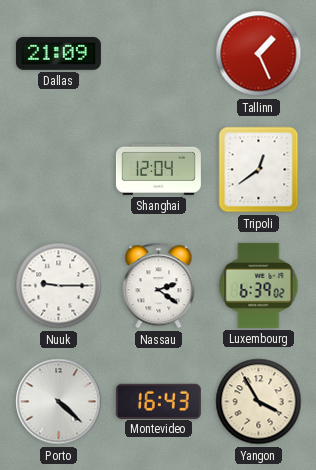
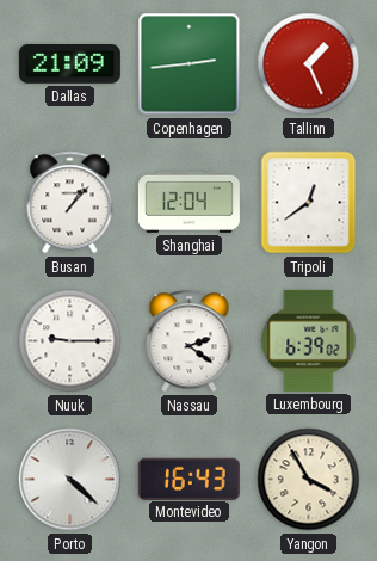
Copenhagen: none -> 2:44 (190, 64)
Busan: none -> 1:07 (70, 203)
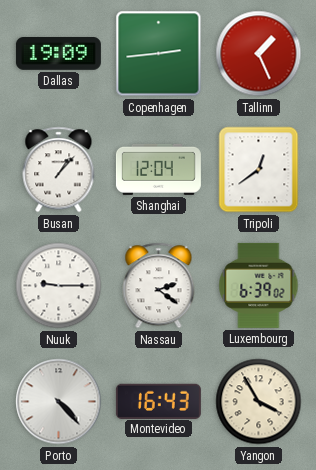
Dallas: 21:09 -> 19:09 (58, 54)
Porto: 4:22 -> 4:23 (59, 402)
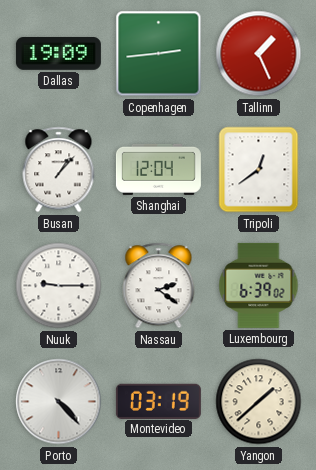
Montevideo: 16:43 -> 03:19 (158, 401)
Yangon: 3:55 -> 1:38 (259, 402)
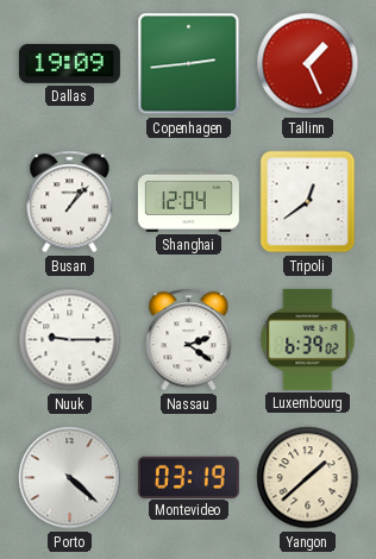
Porto: 4:23 -> 4:22 (70, 478)
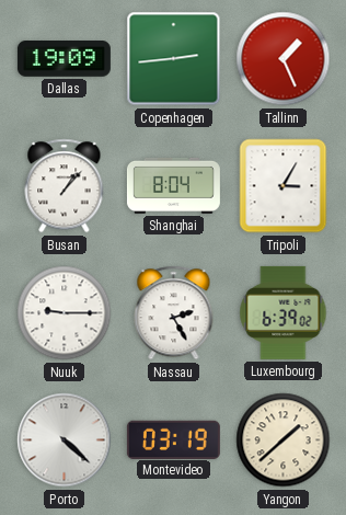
Shanghai: 12:04 -> 8:04 (173, 185)
Tripoli: 12:39 -> 3:05 (284, 186)
Nassau: 2:21 -> 2:25 (174, 313)
